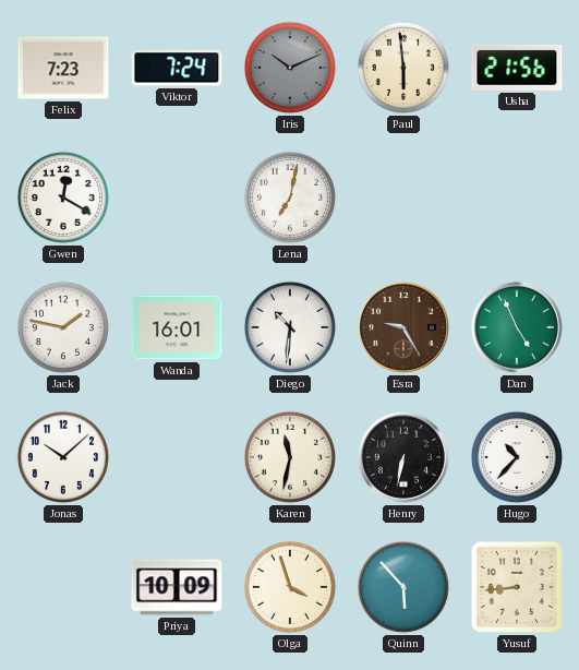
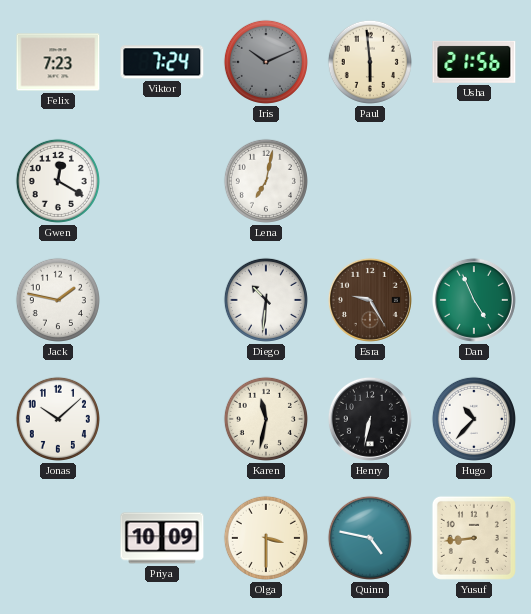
Wanda: 16:01 -> none (177, 327)
Olga: 3:57 -> 3:30 (266, 538)
Quinn: 5:53 -> 4:47 (370, 538)
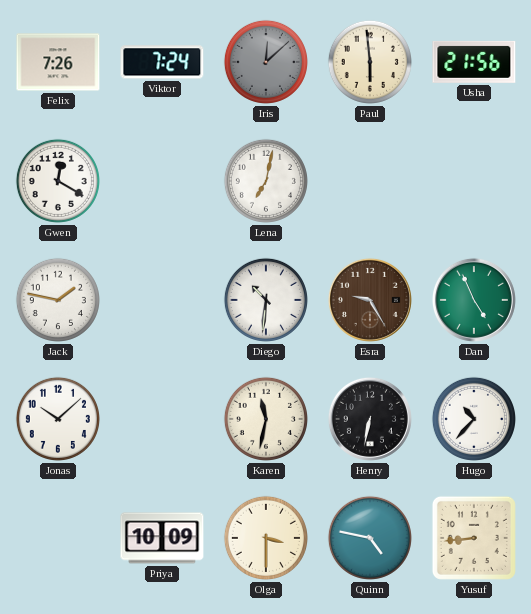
Felix: 7:23 -> 7:26 (58, 62)
Iris: 10:11 -> 12:08 (266, 62)
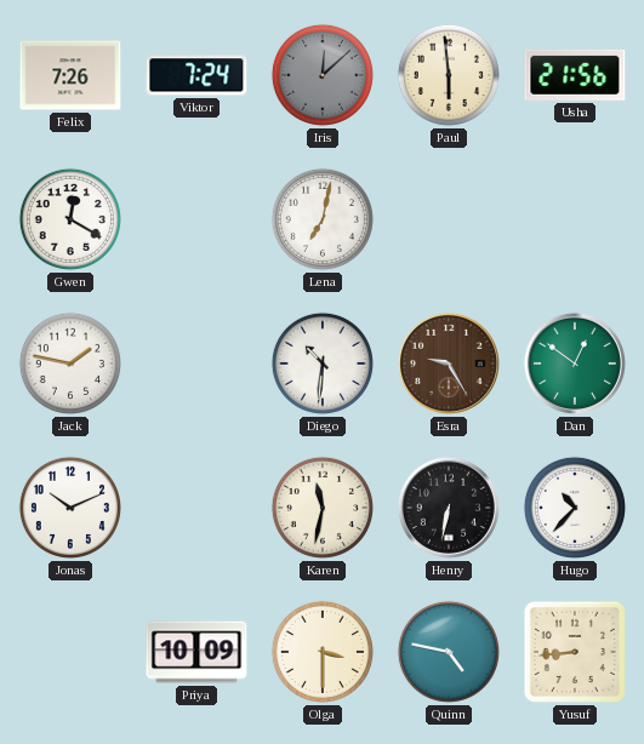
Dan: 4:56 -> 12:51 (575, 364)
Jonas: 10:08 -> 10:11 (70, 508)
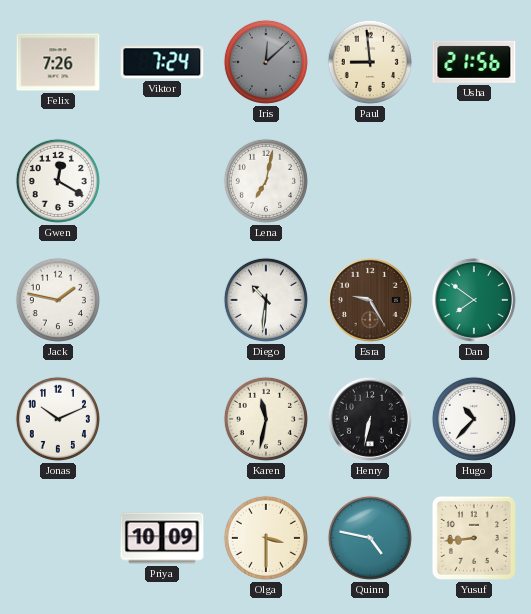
Paul: 5:59 -> 8:59 (370, 62)
Dan: 12:51 -> 7:51 (474, 300)
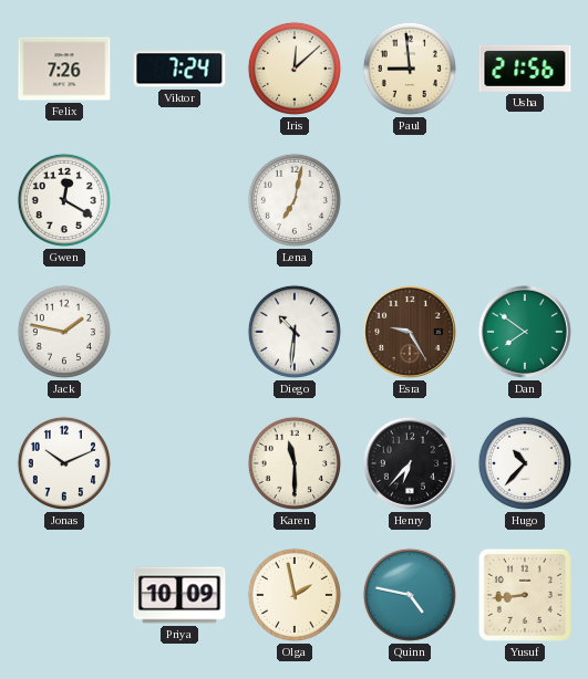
Iris dial: grey -> cream (295, 69)
Karen: 11:32 -> 11:30 (295, 463)
Henry: 6:32 -> 6:37 (410, 463)
Olga: 3:30 -> 1:58 (295, 595)
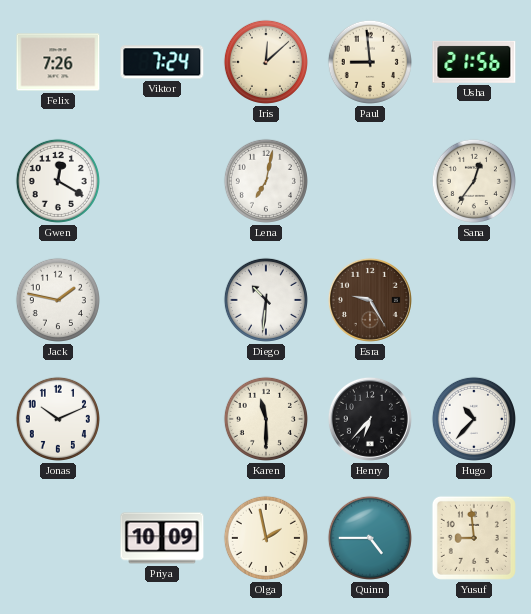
Sana: none -> 12:36 (474, 181)
Dan: 7:51 -> none (525, 332)
Quinn: 4:47 -> 4:45 (370, 538)
Yusuf: 8:44 -> 8:59 (474, 538)
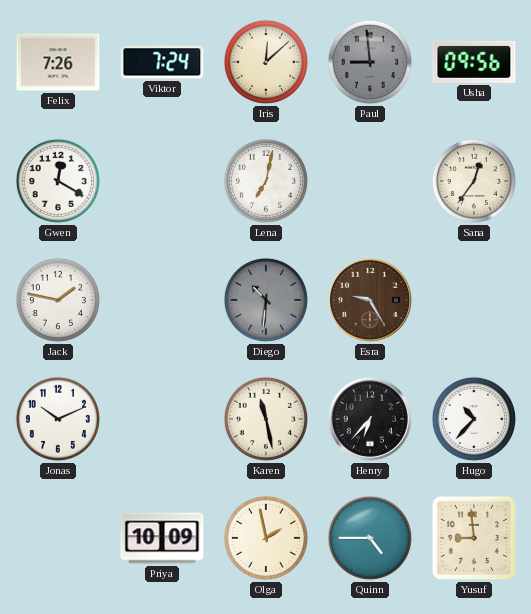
Paul dial: cream -> grey (370, 62)
Usha: 21:56 -> 09:56 (474, 62)
Diego dial: white -> grey (266, 300)
Karen: 11:30 -> 11:28 (266, 419)
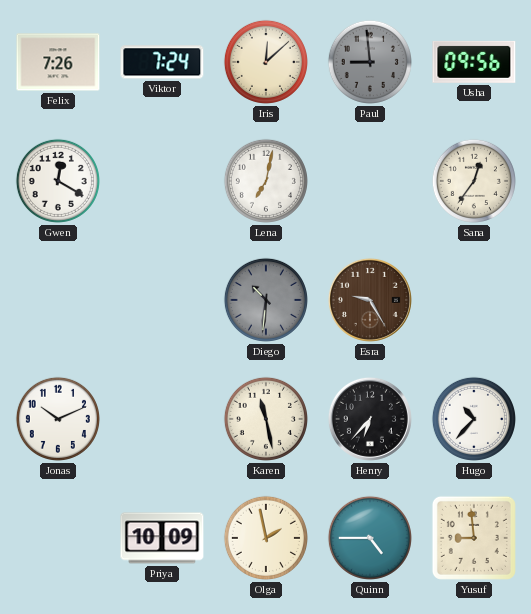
Jack: 1:47 -> none (58, 300)
